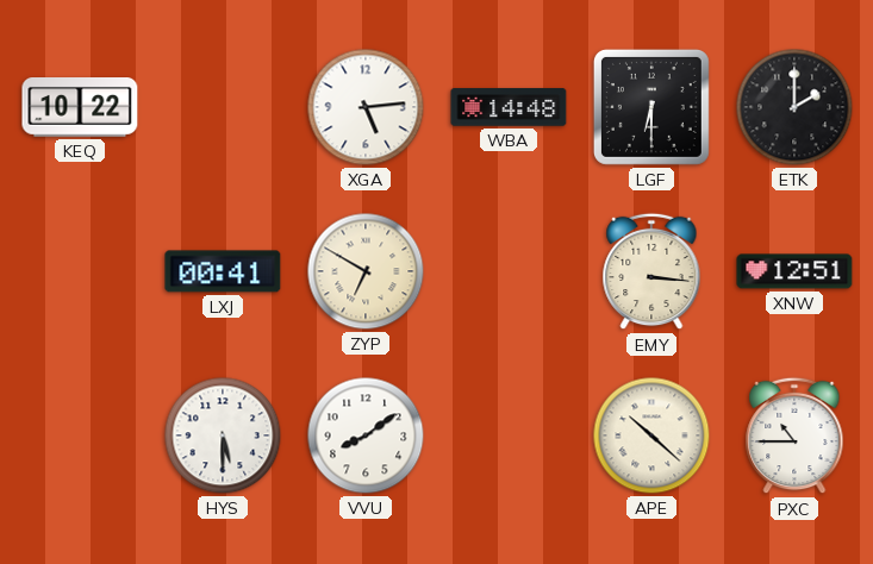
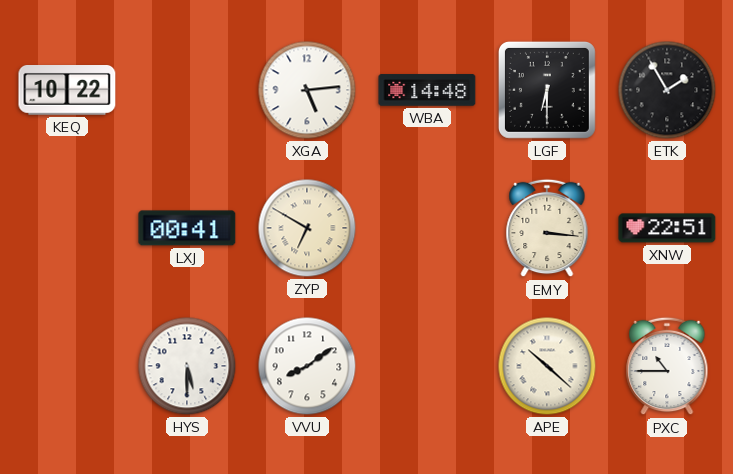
ETK: 2:00 -> 1:55 (667, 90)
XNW: 12:51 -> 22:51 (667, 228)
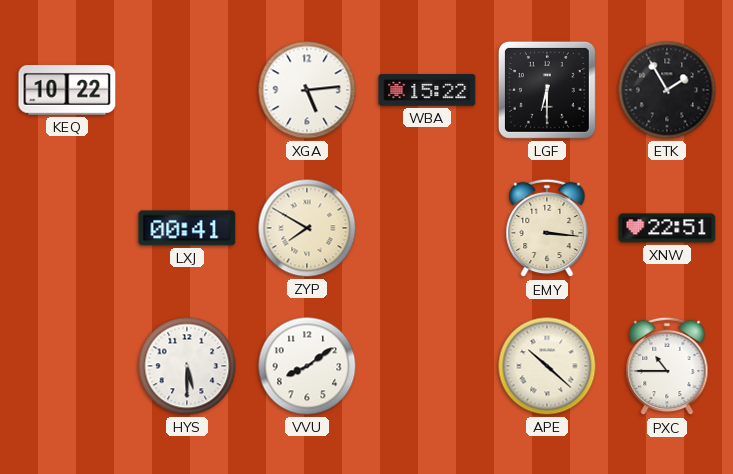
WBA: 14:48 -> 15:22 (427, 90)
ZYP: 6:50 -> 7:50 (307, 228)
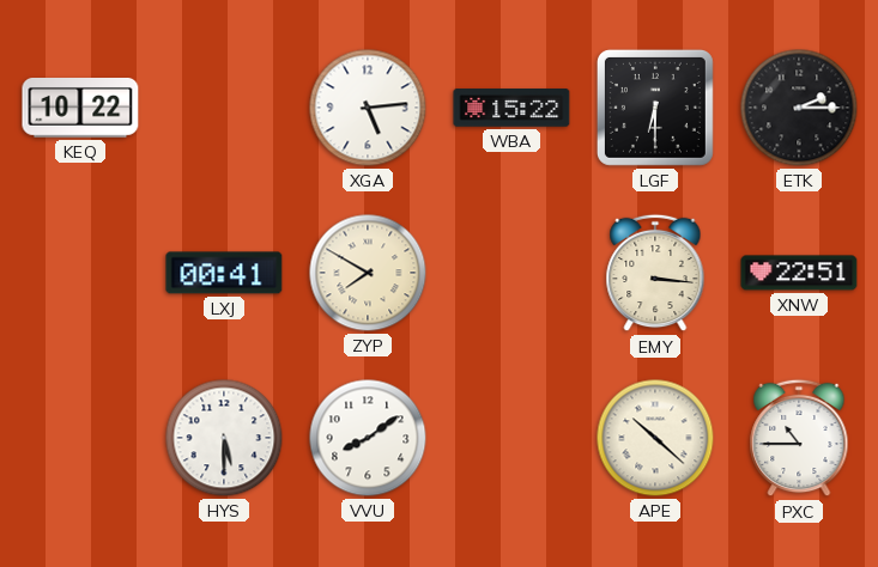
ETK: 1:55 -> 2:15 (799, 108)
